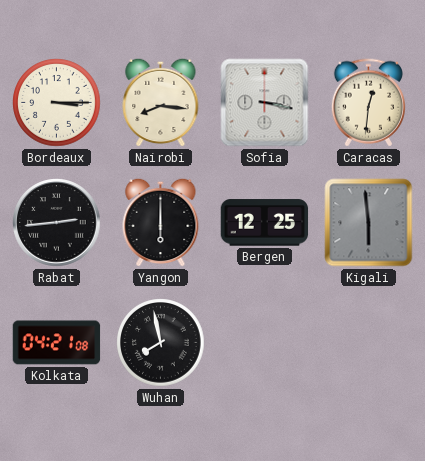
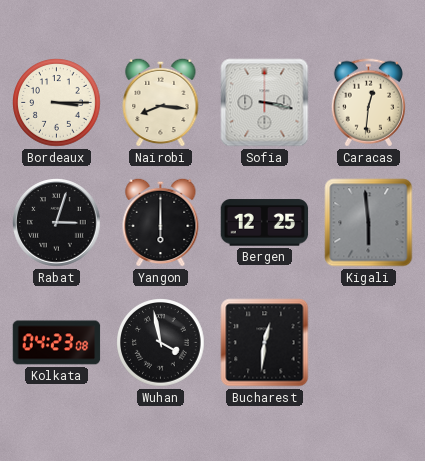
Rabat: 2:44 -> 3:03 (57, 223)
Kolkata: 04:21 -> 04:23 (57, 343)
Wuhan: 7:58 -> 3:58 (161, 343)
Bucharest: none -> 12:31 (265, 343)
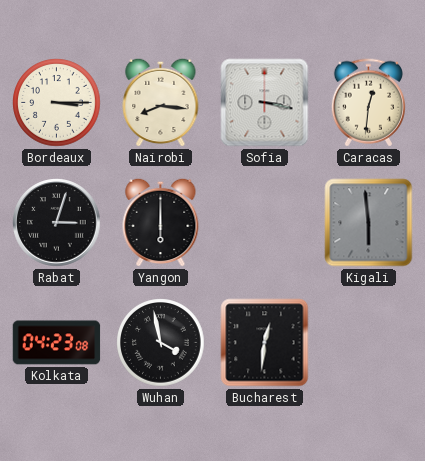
Bergen: 12:25 -> none (265, 223)
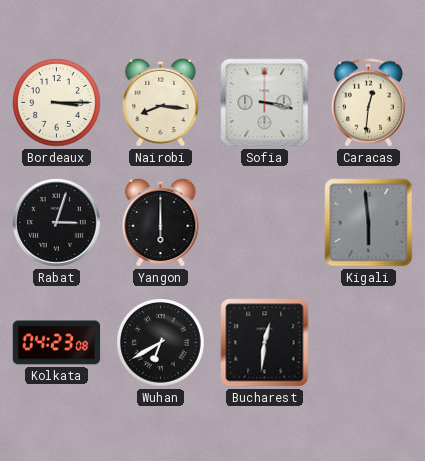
Wuhan: 3:58 -> 6:40 (161, 343)
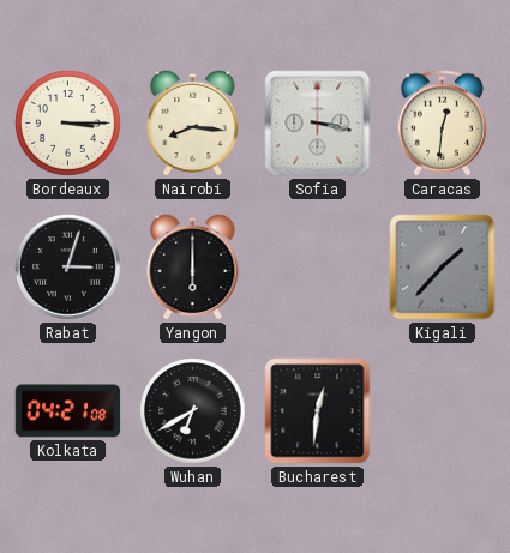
Kigali: 5:59 -> 1:37 (443, 268)
Kolkata: 04:23 -> 04:21 (68, 411)
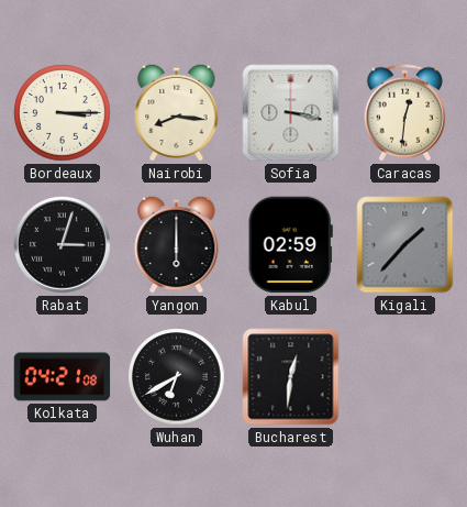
Kabul: none -> 02:59 (290, 245)
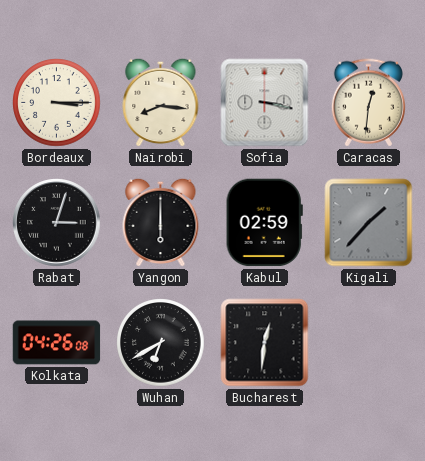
Kolkata: 04:21 -> 04:26 (57, 343)
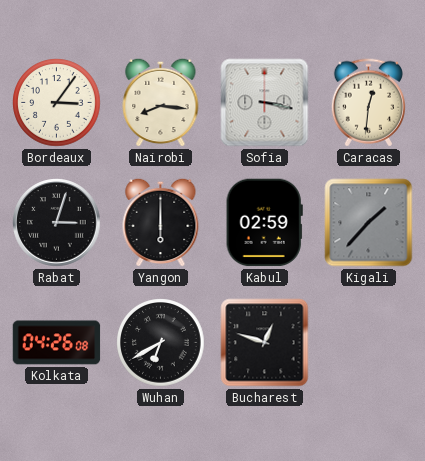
Bordeaux: 3:15 -> 3:06 (57, 103)
Bucharest: 12:31 -> 12:48 (265, 343)
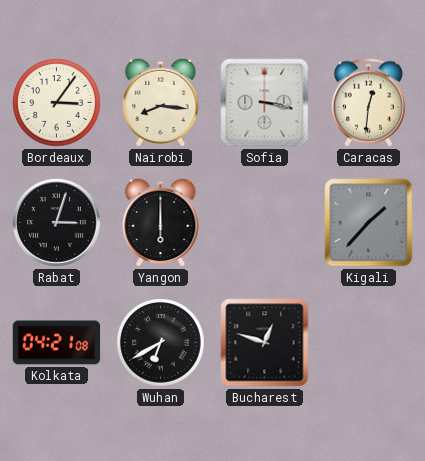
Kabul: 02:59 -> none (264, 223)
Kolkata: 04:26 -> 04:21 (57, 343)
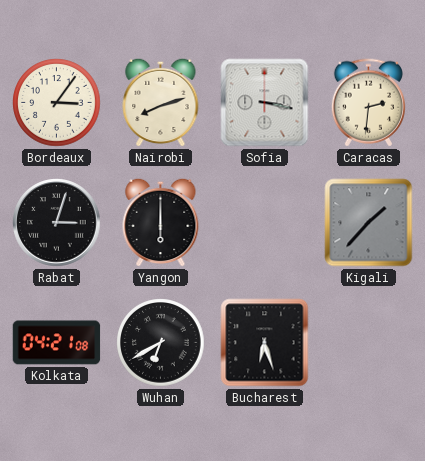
Nairobi: 8:16 -> 8:12 (161, 102)
Caracas: 12:31 -> 2:31 (368, 103)
Bucharest: 12:48 -> 6:27 (265, 343)
